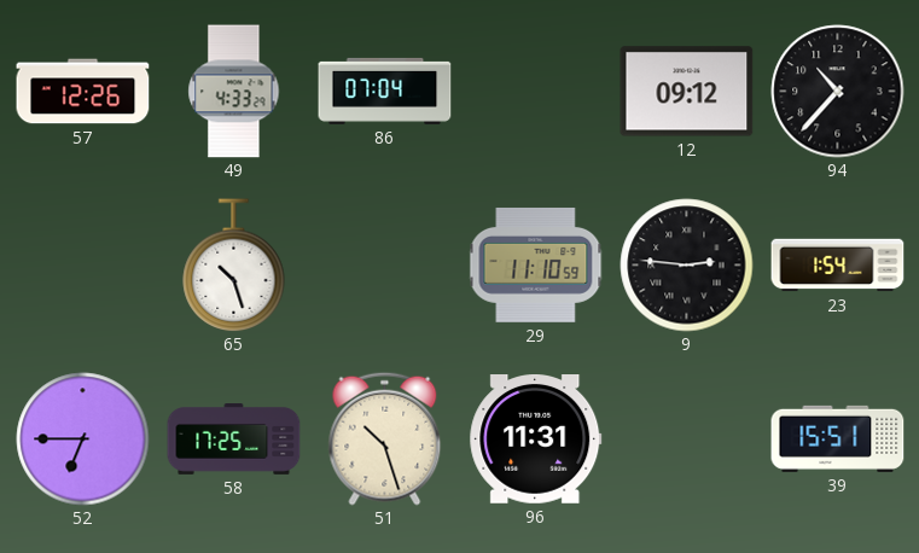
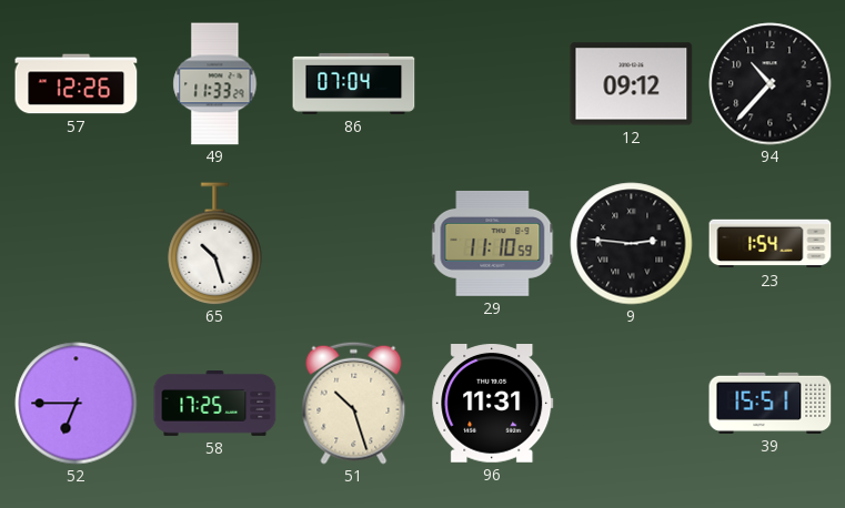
49: 4:33 -> 11:33 (215, 84)
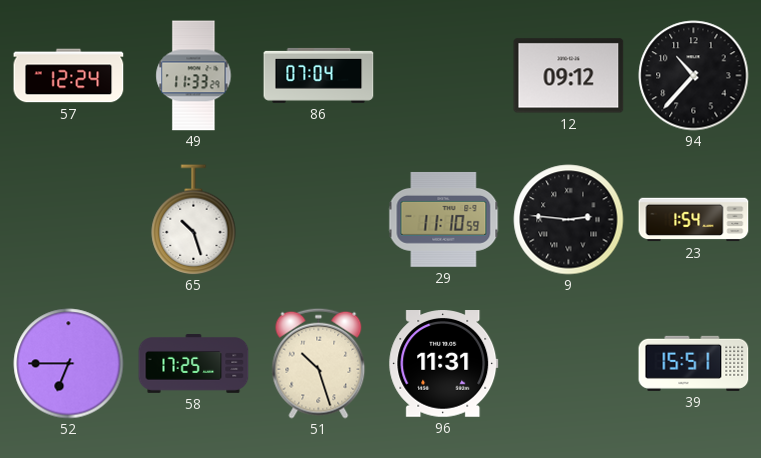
57: 12:26 -> 12:24 (69, 76)
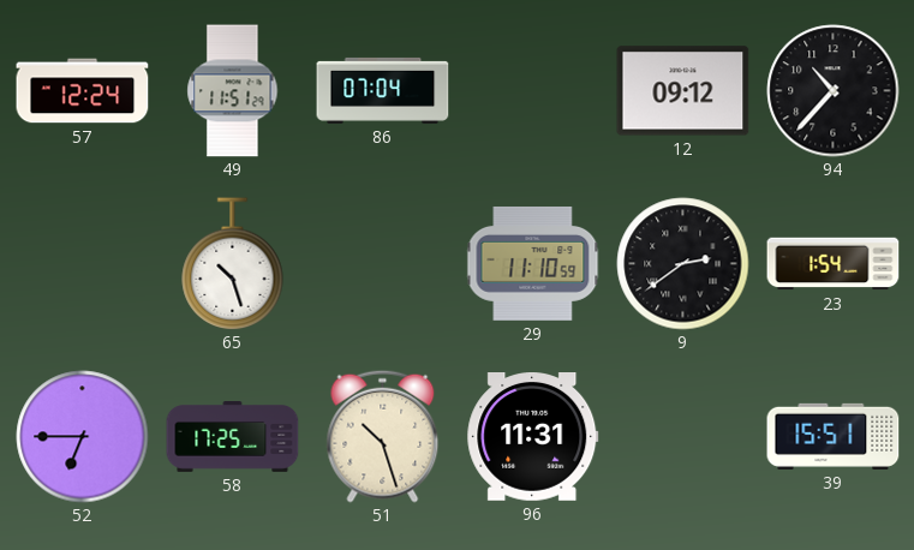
49: 11:33 -> 11:51 (233, 91)
9: 2:46 -> 2:39 (683, 264)
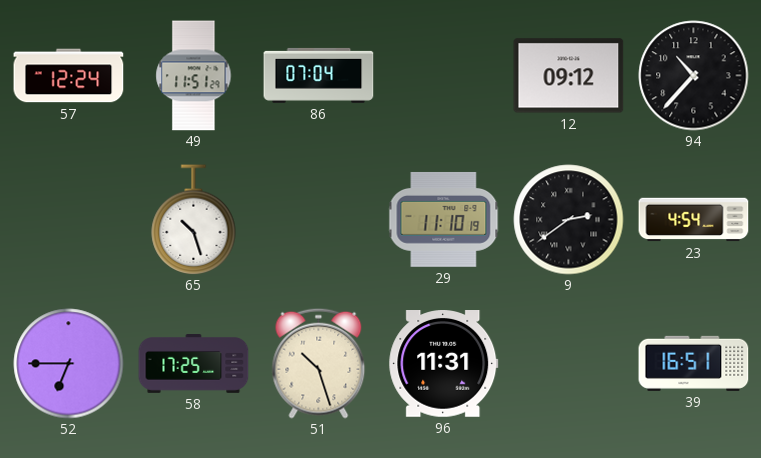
29: 11:10:59 -> 11:10:19 (444, 219)
23: 1:54 -> 4:54 (694, 220)
39: 15:51 -> 16:51 (694, 363)
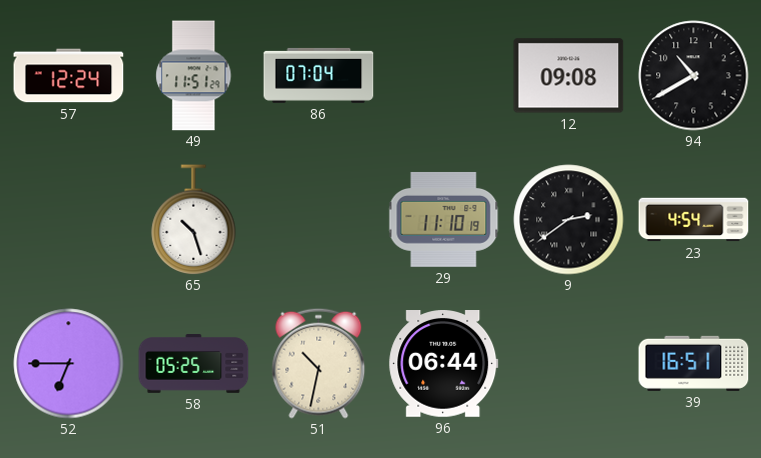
12: 09:12 -> 09:08 (569, 76)
94: 10:37 -> 10:40 (694, 76)
58: 17:25 -> 05:25 (194, 364)
51: 10:27 -> 10:32 (319, 363)
96: 11:31 -> 06:44 (444, 364)
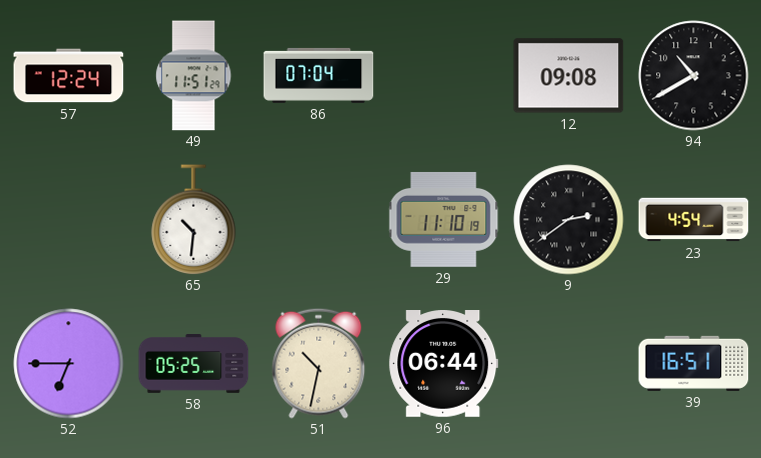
65: 10:27 -> 10:31 (194, 220)
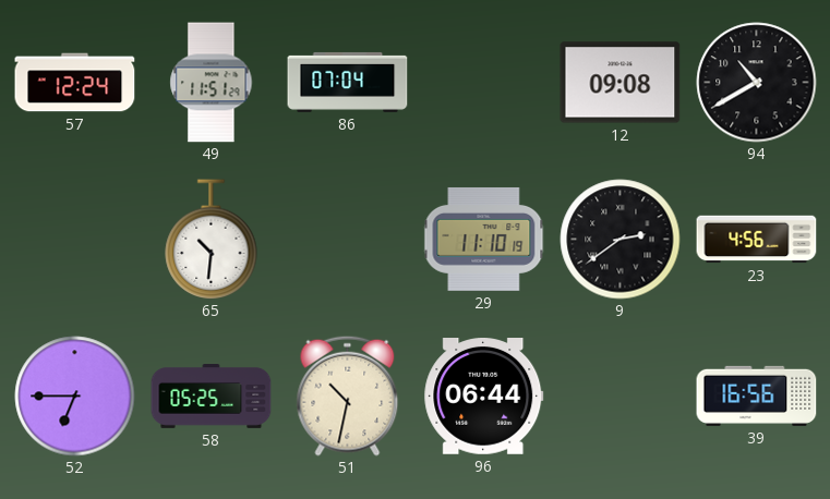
23: 4:54 -> 4:56 (757, 240)
39: 16:51 -> 16:56 (757, 395)
